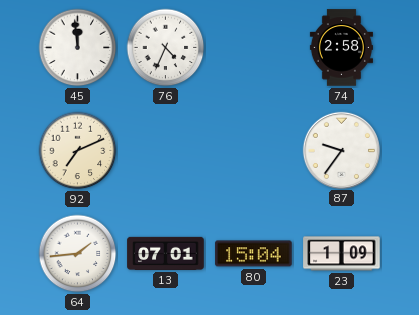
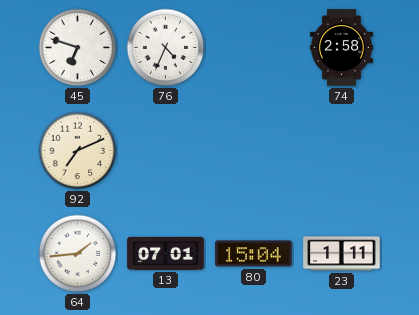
45: 11:59 -> 6:48 (78, 48)
87: 9:36 -> none (341, 150)
23: 1:09 -> 1:11 (342, 254)
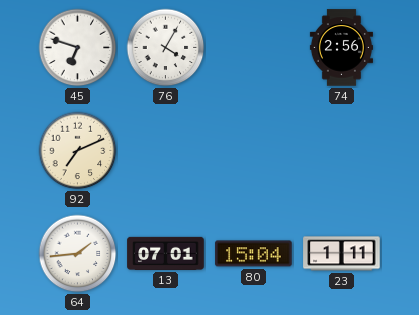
76: 4:34 -> 4:05 (166, 48)
74: 2:58 -> 2:56 (341, 48)
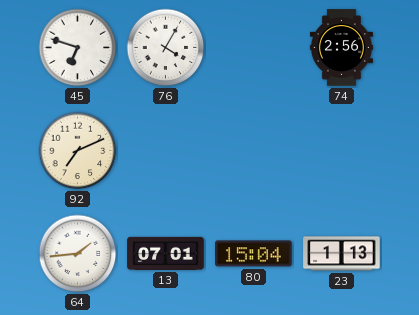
23: 1:11 -> 1:13 (342, 254)
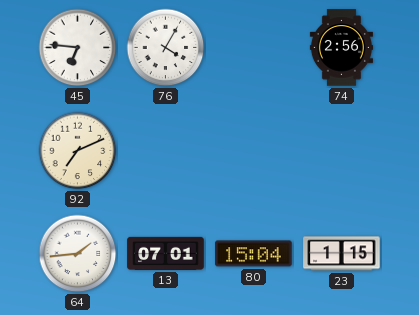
45: 6:48 -> 6:46 (78, 48)
23: 1:13 -> 1:15 (342, 254)
